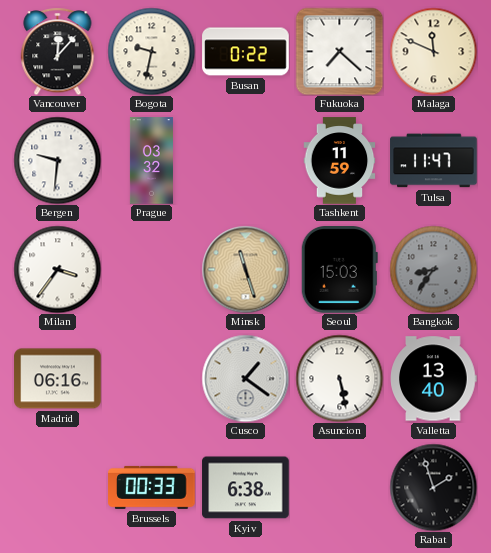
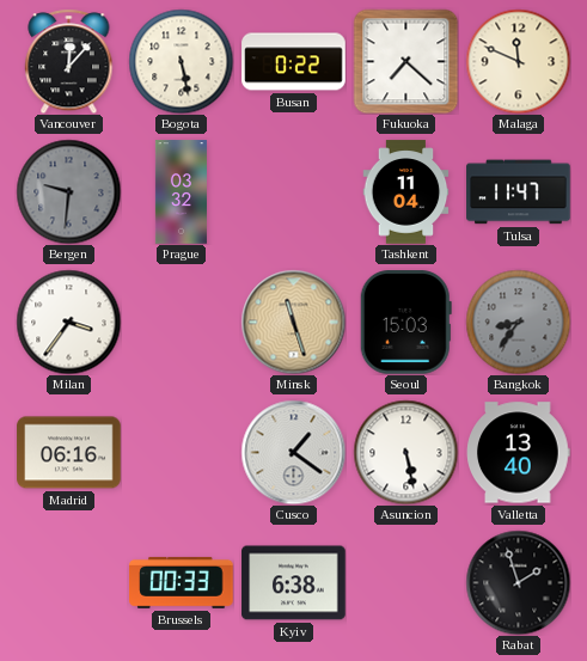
Bogota: 9:32 -> 5:28 (181, 61)
Bergen dial: white -> grey (68, 191)
Tashkent: 11:59 -> 11:04 (406, 192)
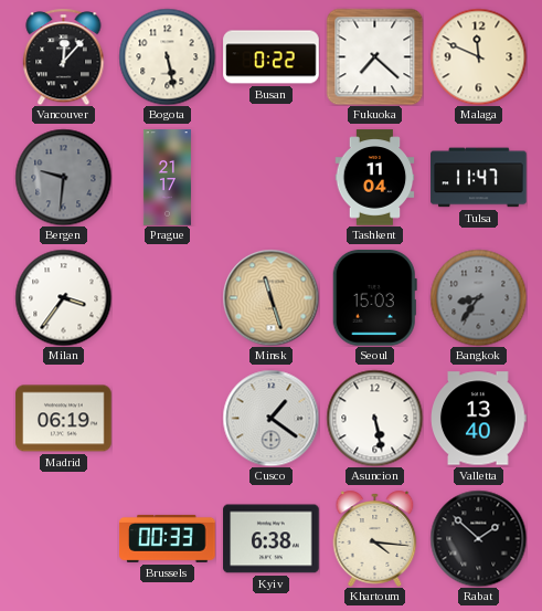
Prague: 03:32 -> 21:17 (167, 178)
Madrid: 06:16 -> 06:19 (64, 419)
Khartoum: none -> 4:16 (375, 538)
Rabat: 1:57 -> 1:52 (478, 538)
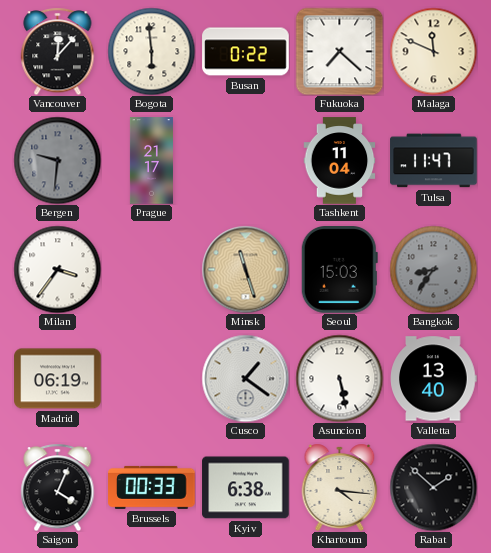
Bogota: 5:28 -> 5:59 (151, 51)
Saigon: none -> 4:04 (58, 487)
